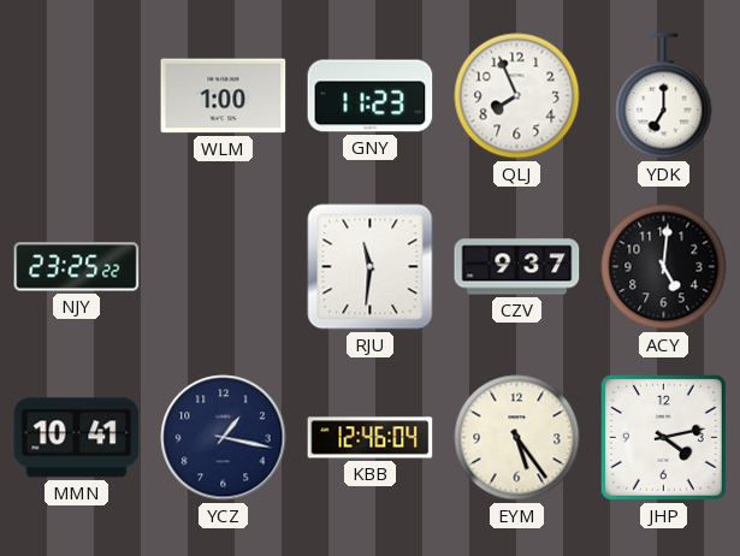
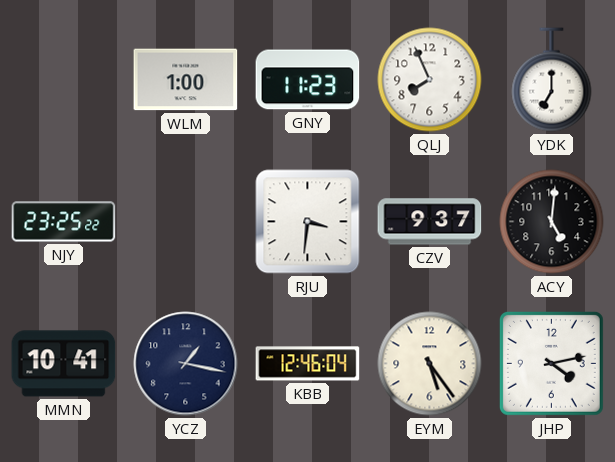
RJU: 11:31 -> 3:31 (308, 222)
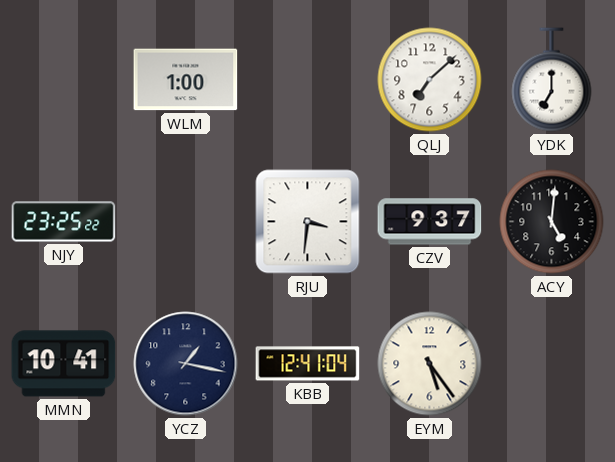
GNY: 11:23 -> none (308, 80)
QLJ: 7:56 -> 7:08 (430, 80)
KBB: 12:46 -> 12:41 (308, 364)
JHP: 4:13 -> none (551, 363)
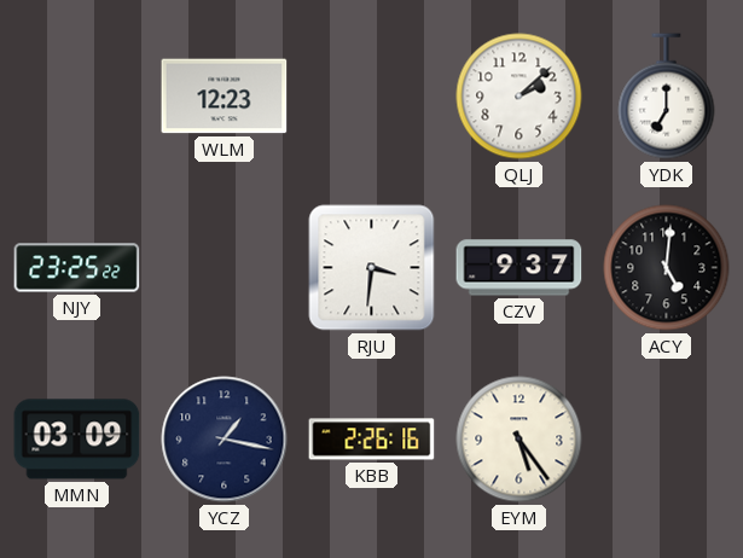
WLM: 1:00 -> 12:23 (225, 97)
QLJ: 7:08 -> 2:08 (519, 97)
MMN: 10:41 -> 03:09 (77, 440)
KBB: 12:41 -> 2:26 (372, 440)
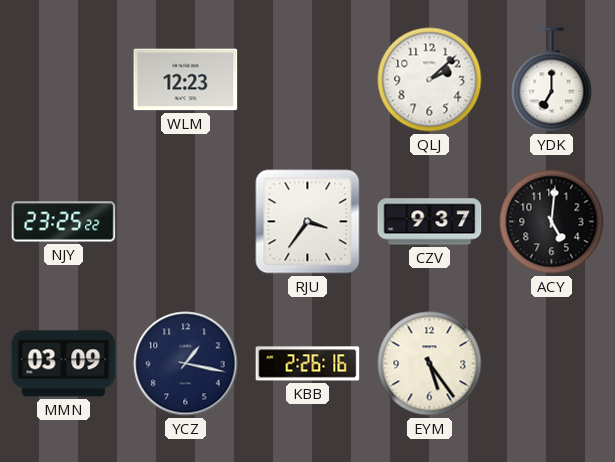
RJU: 3:31 -> 3:36 (308, 222)
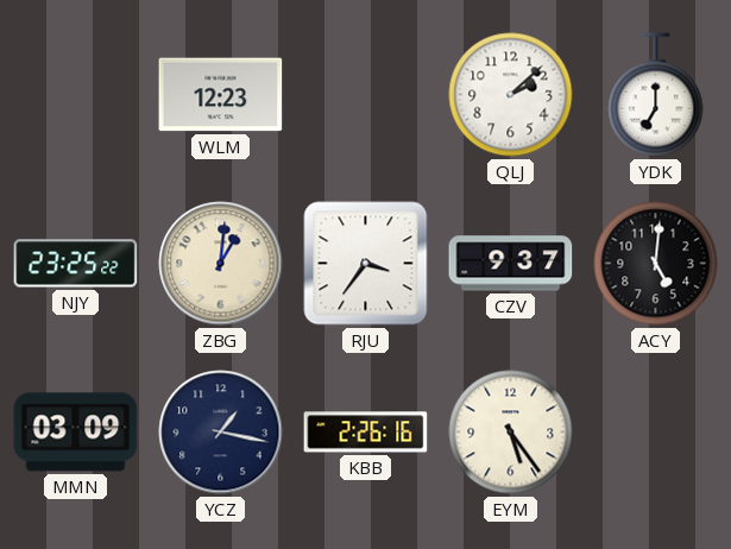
ZBG: none -> 1:01 (221, 264)
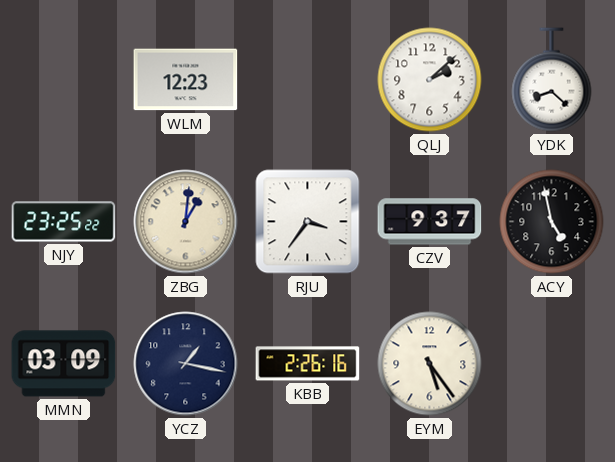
YDK: 7:00 -> 8:22 (552, 80)
ACY: 5:01 -> 4:58 (552, 222)
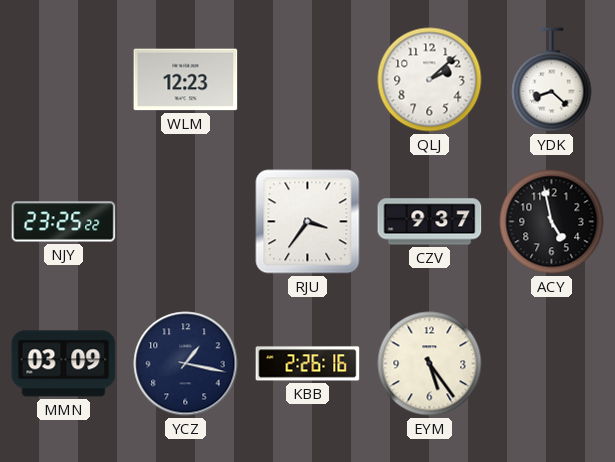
ZBG: 1:01 -> none (186, 222)
